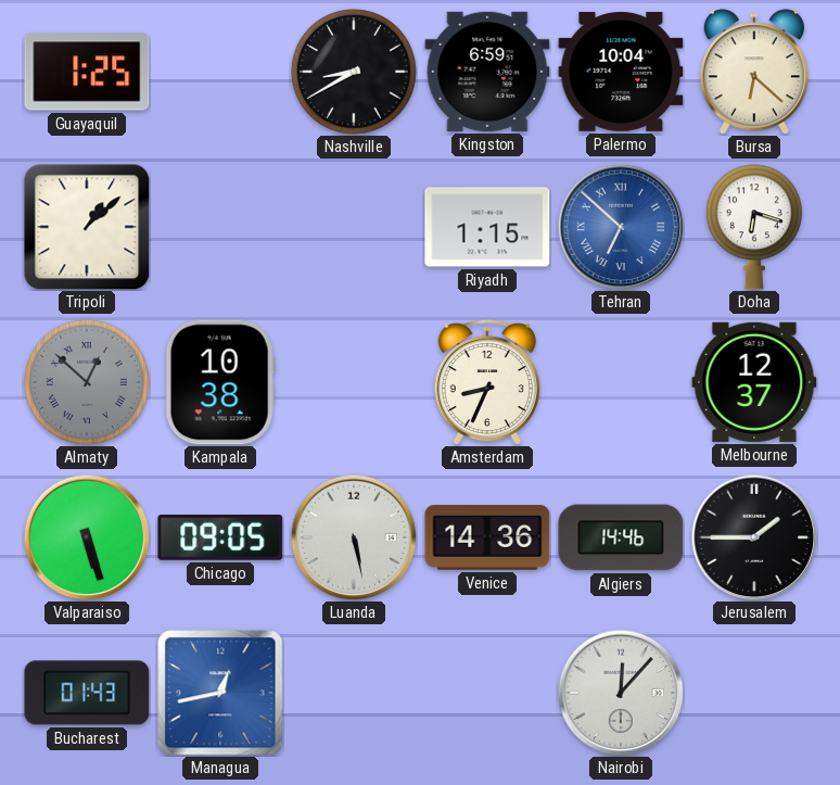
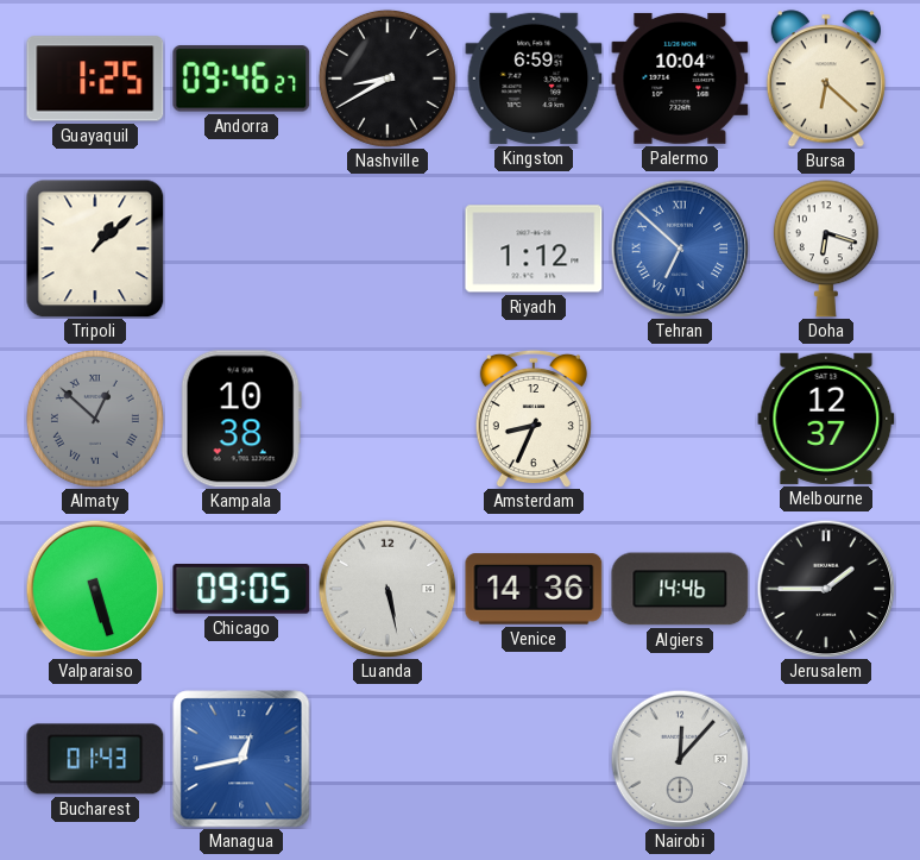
Andorra: none -> 09:46 (241, 79)
Riyadh: 1:15 -> 1:12 (534, 249)
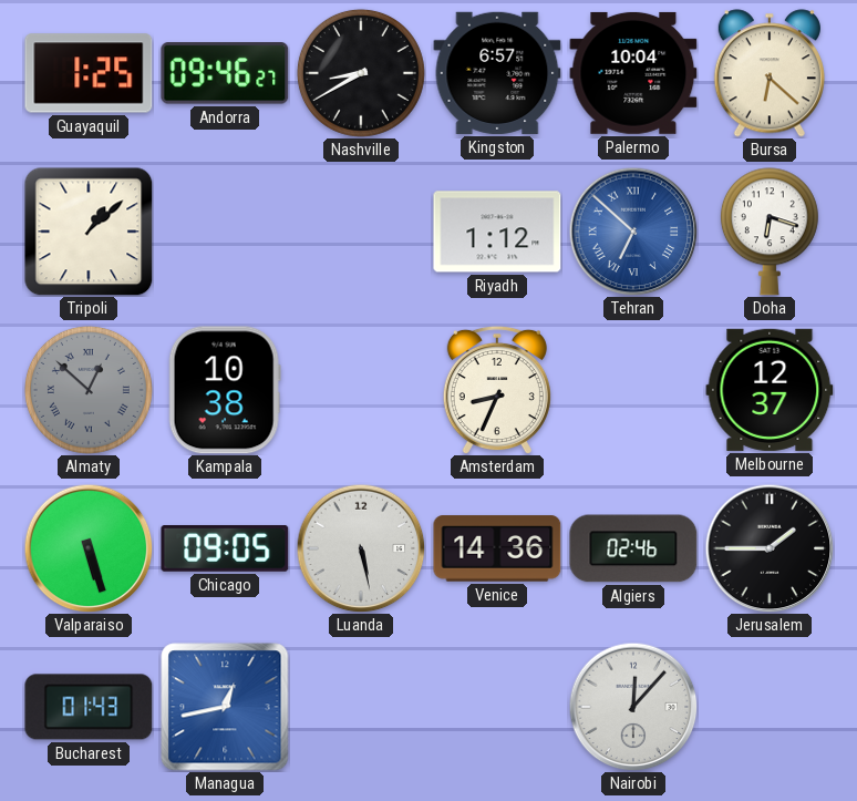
Kingston: 6:59 -> 6:57 (497, 73)
Algiers: 14:46 -> 02:46 (633, 548)
